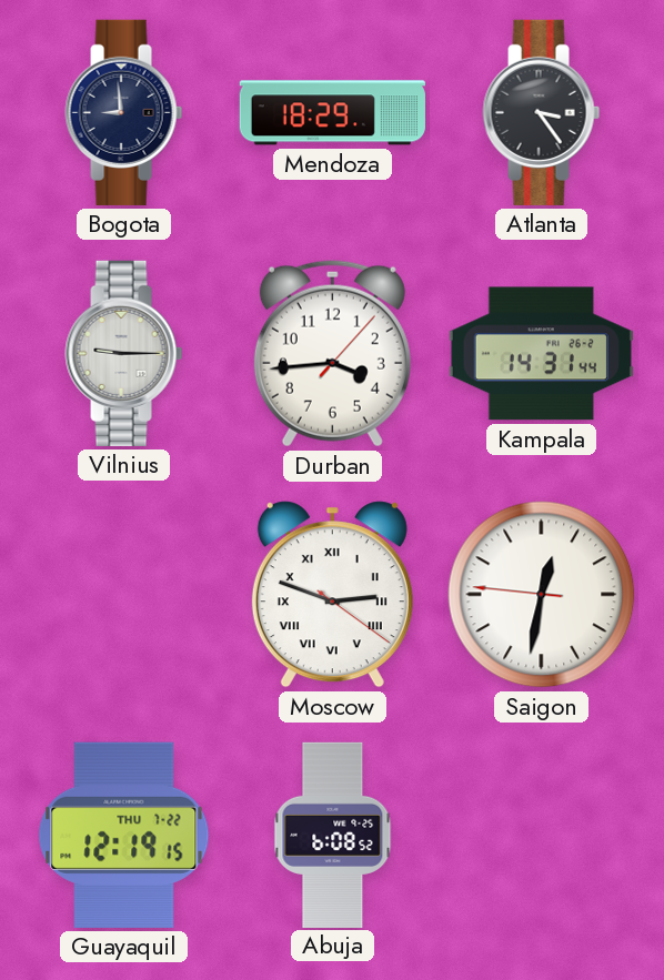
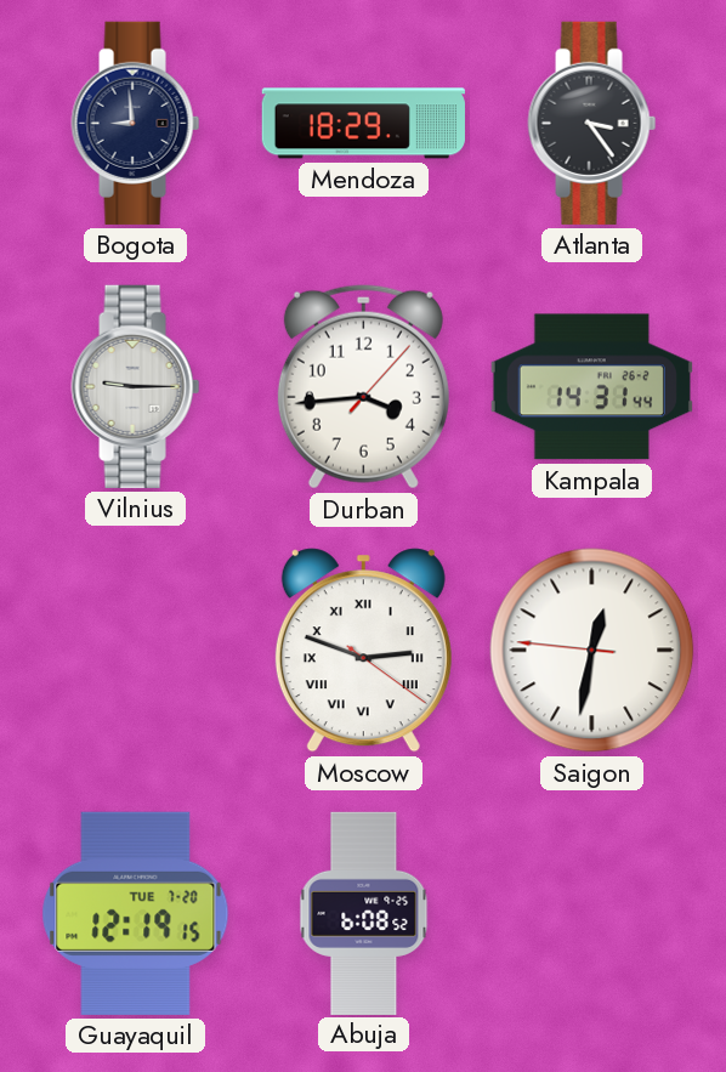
Guayaquil date: THU 7-22 -> TUE 7-20 (136, 913)
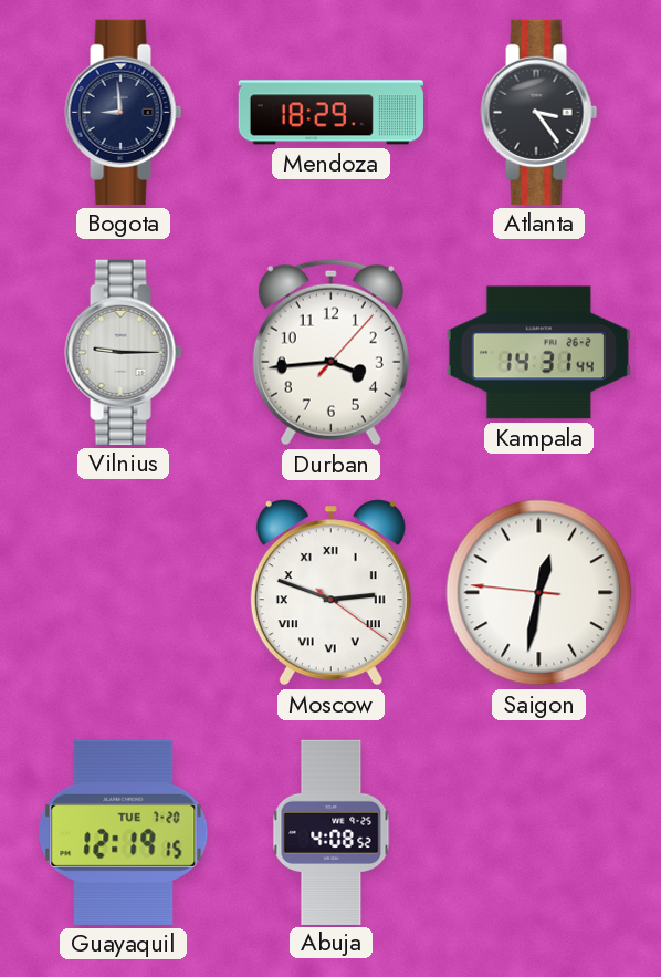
Abuja: 6:08 -> 4:08 (332, 832)
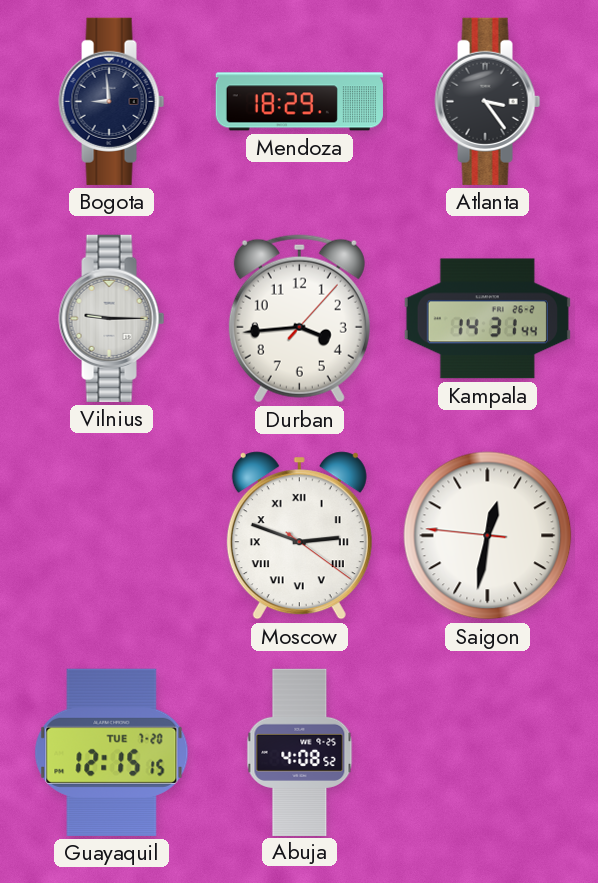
Guayaquil: 12:19 -> 12:15 (112, 752)
